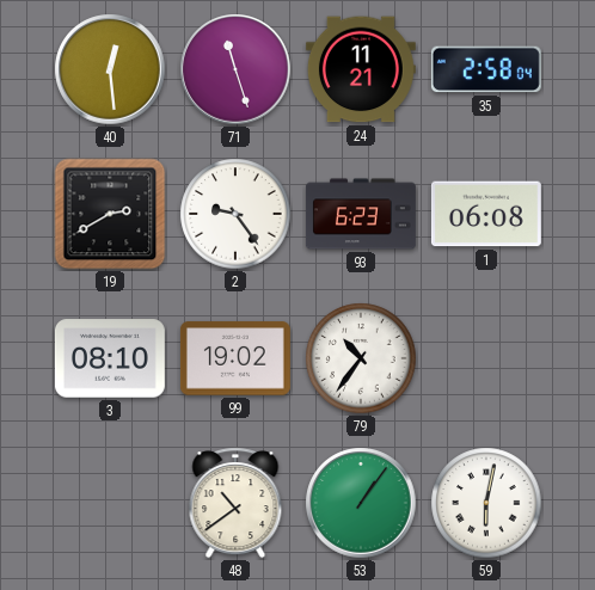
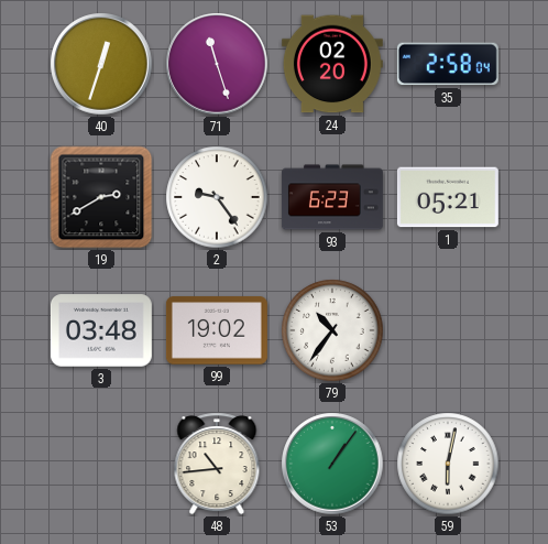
40: 12:29 -> 12:33 (101, 64)
24: 11:21 -> 02:20 (332, 64)
1: 06:08 -> 05:21 (448, 197)
3: 08:10 -> 03:48 (101, 330)
48: 10:39 -> 10:44 (217, 464)
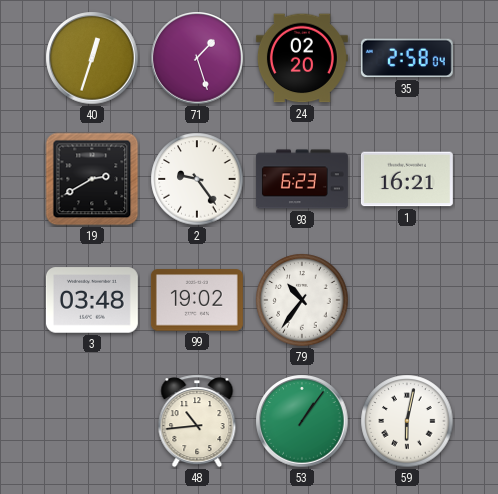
71: 11:27 -> 1:27 (197, 58)
1: 05:21 -> 16:21 (407, 179)
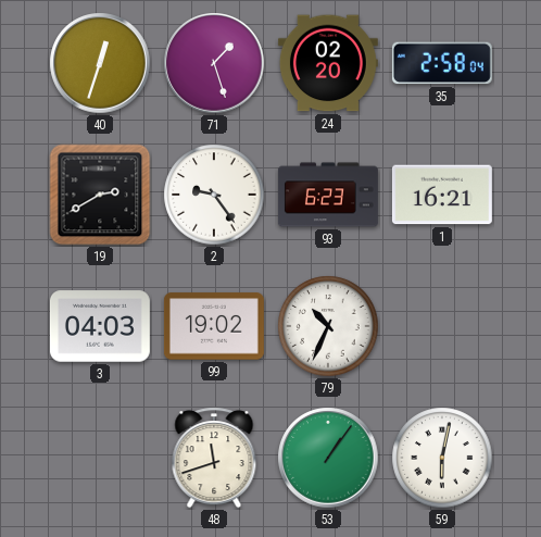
3: 03:48 -> 04:03 (100, 326)
79: 10:36 -> 10:34 (328, 326)
48: 10:44 -> 11:42 (214, 458)
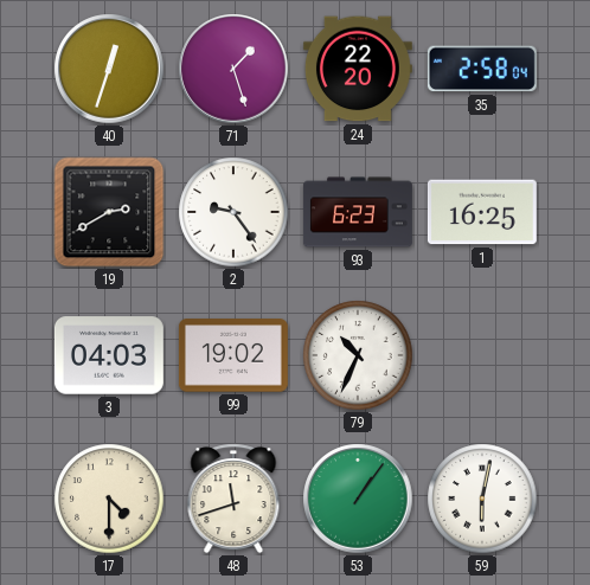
24: 02:20 -> 22:20 (358, 69)
1: 16:21 -> 16:25 (482, 212)
17: none -> 4:30 (109, 499)
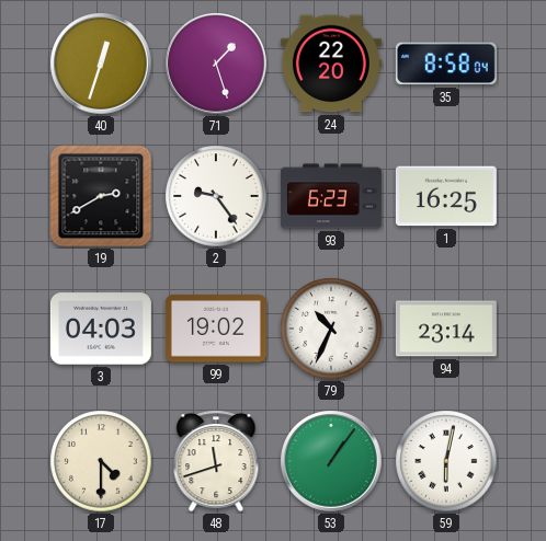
35: 2:58 -> 8:58 (446, 64)
94: none -> 23:14 (446, 329)
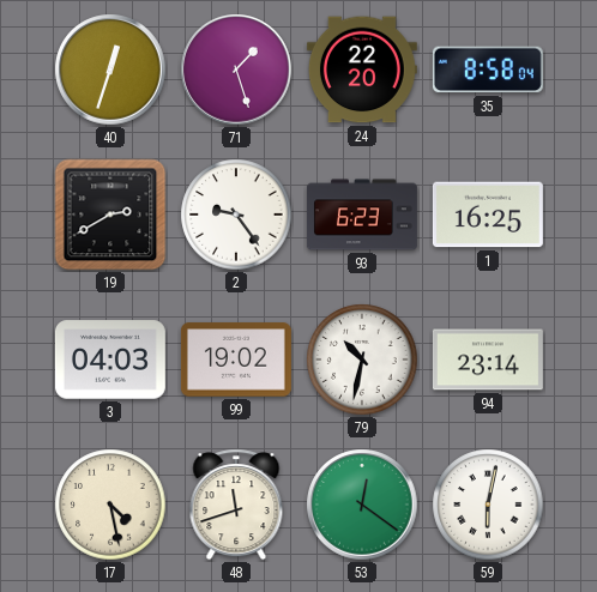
79: 10:34 -> 10:32 (362, 360)
17: 4:30 -> 4:28 (110, 505)
53: 1:06 -> 12:21 (362, 505)
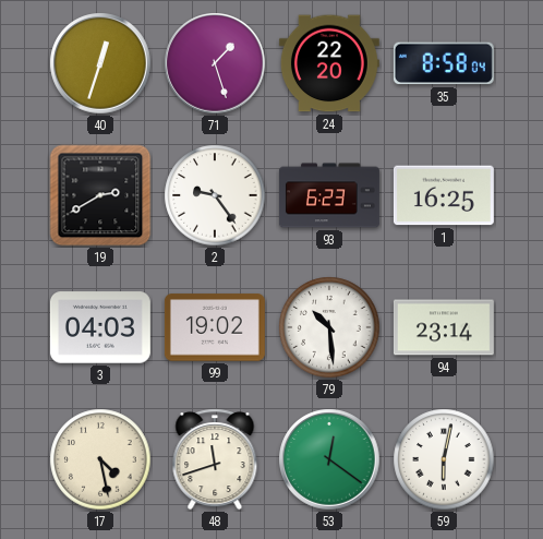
79: 10:32 -> 10:29 (329, 327)
